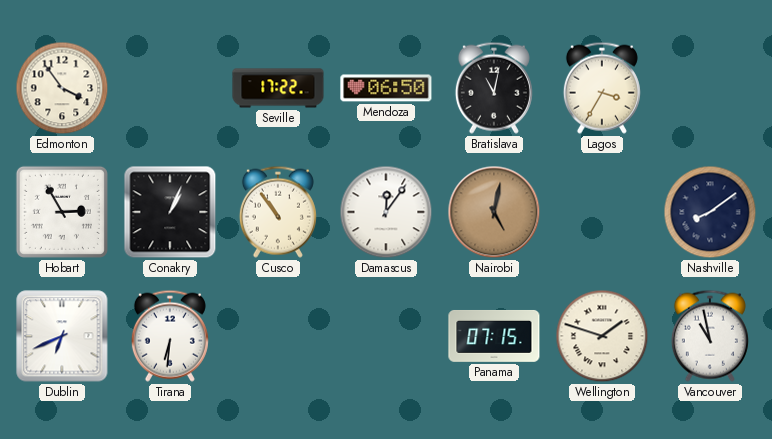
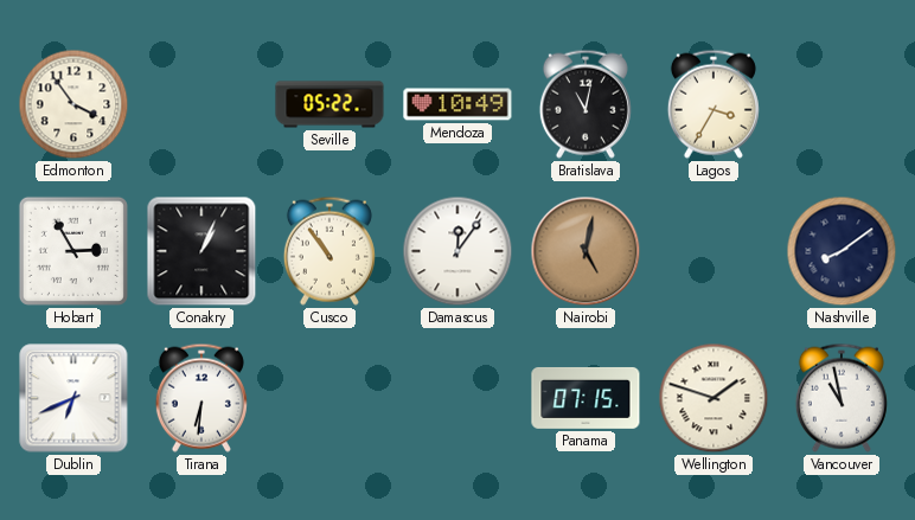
Seville: 17:22 -> 05:22 (329, 104)
Mendoza: 06:50 -> 10:49 (457, 104)
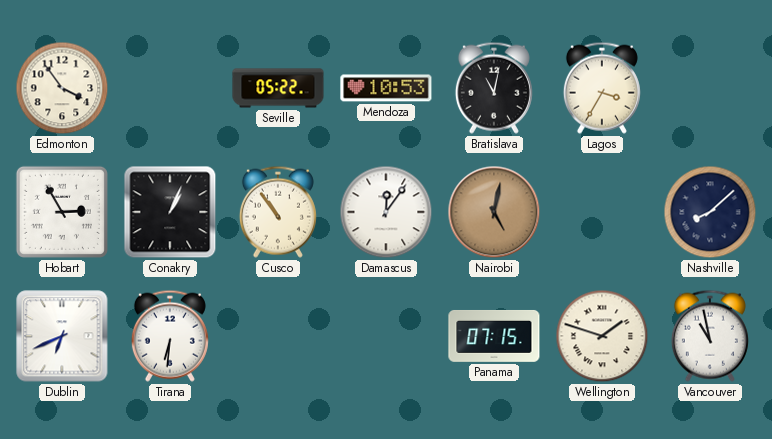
Mendoza: 10:49 -> 10:53 (386, 88)
Nashville: 8:09 -> 8:08 (710, 212)
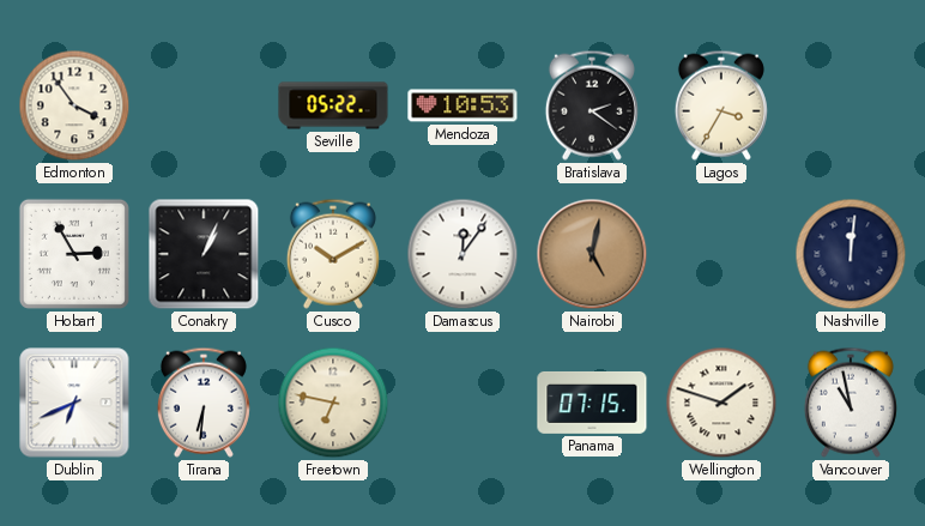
Bratislava: 11:02 -> 2:21 (592, 105)
Cusco: 10:54 -> 10:10 (333, 254)
Nashville: 8:08 -> 12:01 (851, 254)
Freetown: none -> 6:47 (333, 403)
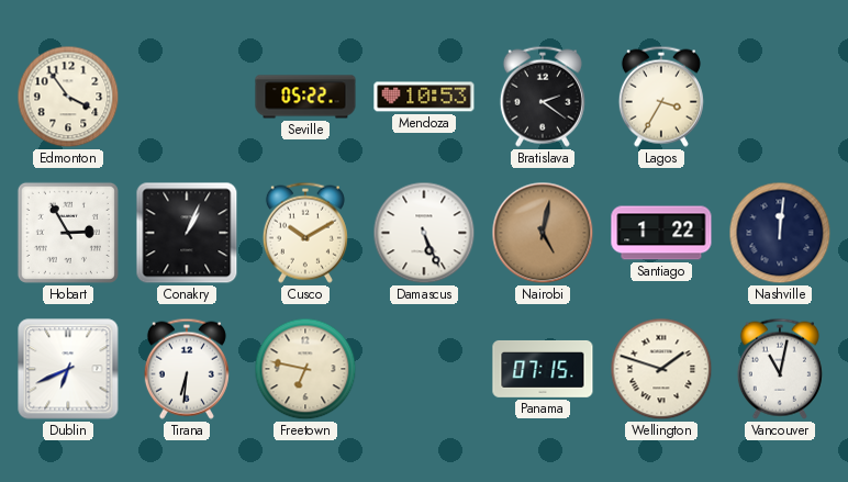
Damascus: 12:06 -> 5:26 (424, 233)
Santiago: none -> 1:22 (661, 233)
Vancouver: 10:58 -> 11:02 (780, 369)
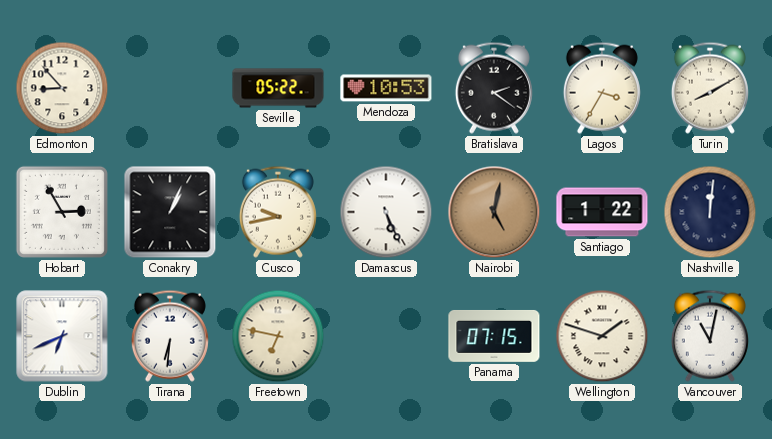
Edmonton: 3:54 -> 8:53 (62, 88)
Turin: none -> 8:10 (710, 88)
Cusco: 10:10 -> 9:43 (278, 212)
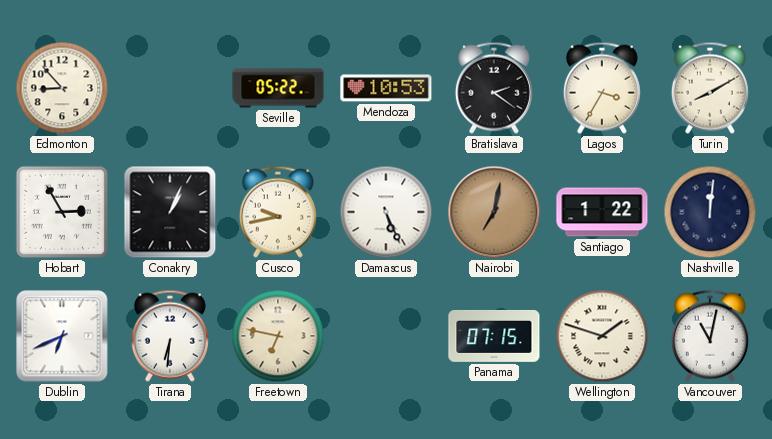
Nairobi: 5:02 -> 7:02 (494, 212)
